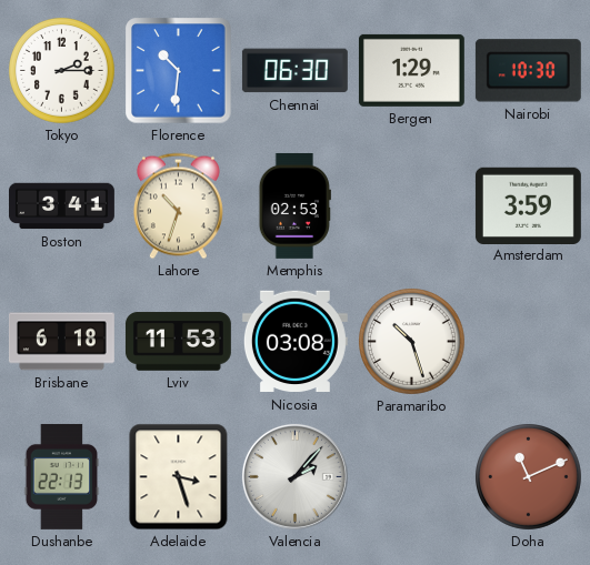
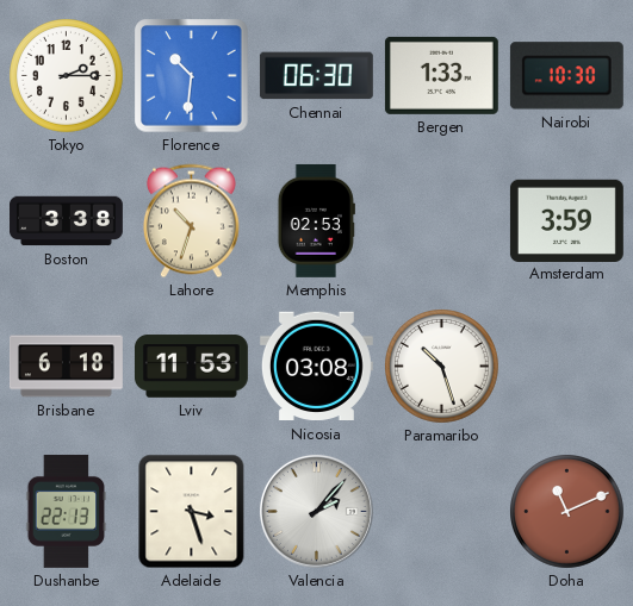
Bergen: 1:29 -> 1:33 (441, 75)
Boston: 3:41 -> 3:38 (67, 221)
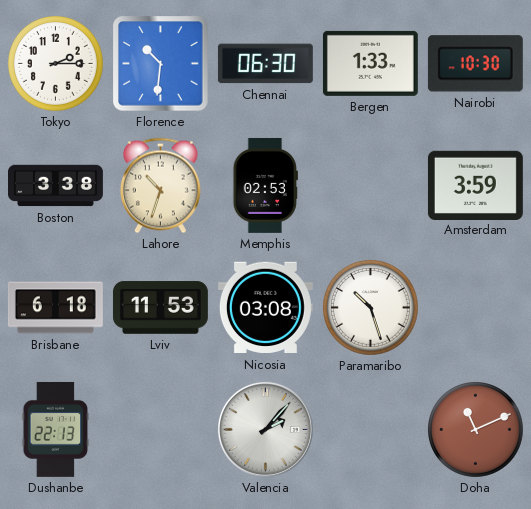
Adelaide: 3:27 -> none (192, 512)
